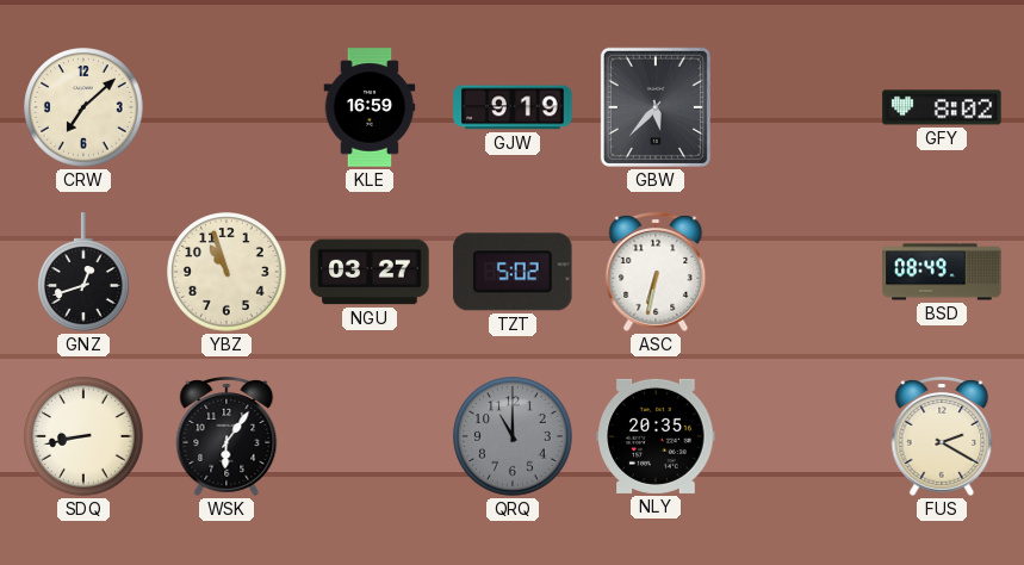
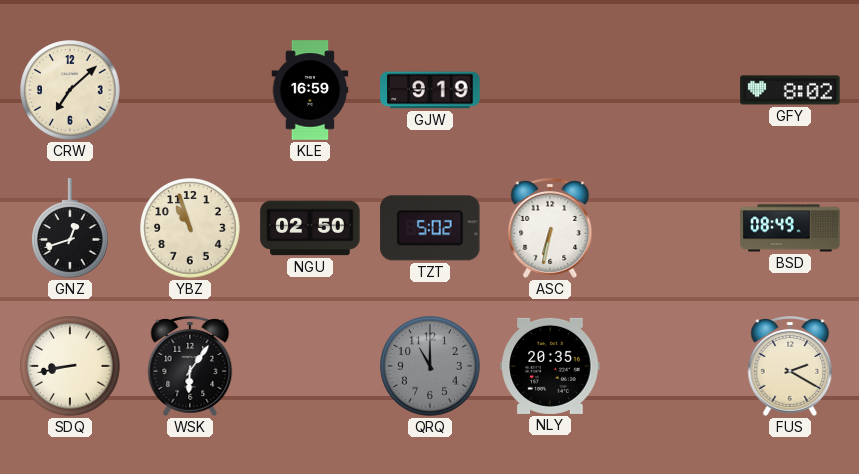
GBW: 5:37 -> none (656, 107)
NGU: 03:27 -> 02:50 (310, 228)
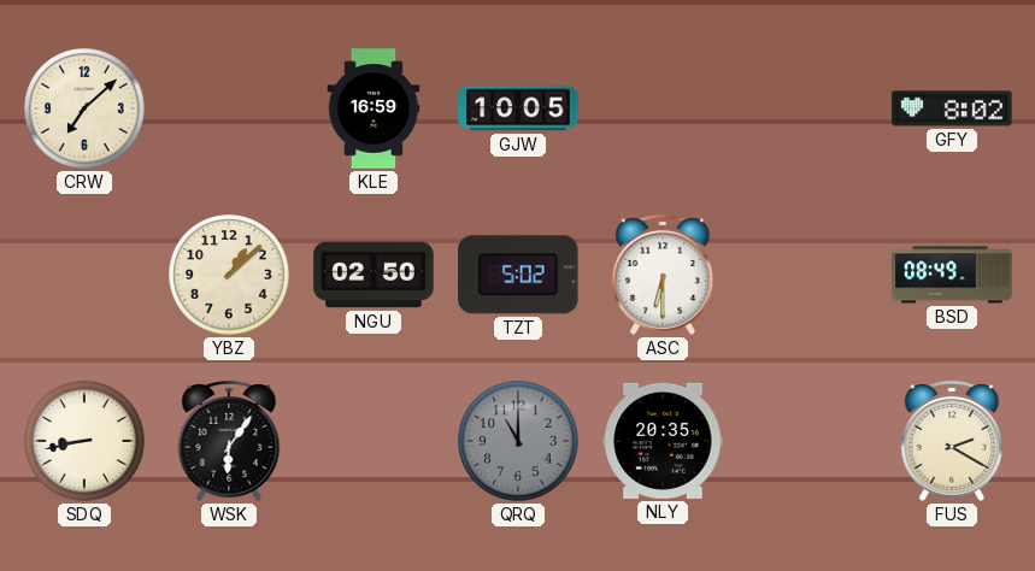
GJW: 9:19 -> 10:05 (518, 108)
GNZ: 12:42 -> none (71, 228)
YBZ: 10:57 -> 1:08 (229, 275)
ASC: 6:32 -> 6:30 (663, 276)
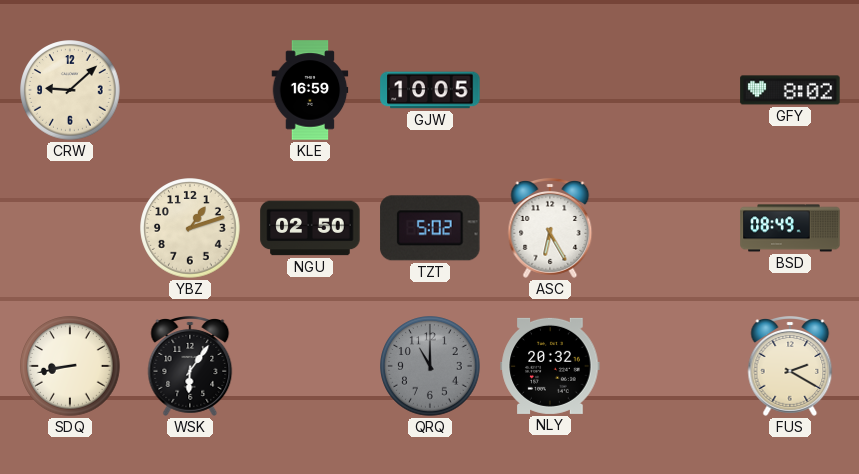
CRW: 7:08 -> 9:08 (70, 90)
YBZ: 1:08 -> 1:12 (190, 228)
ASC: 6:30 -> 6:25 (550, 229)
NLY: 20:35 -> 20:32 (550, 366)
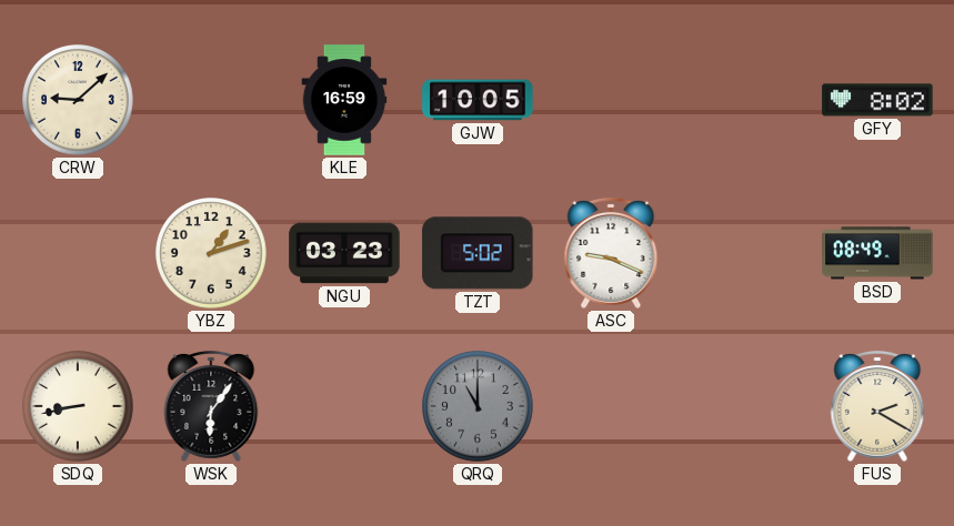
NGU: 02:50 -> 03:23 (344, 253)
ASC: 6:25 -> 9:19 (611, 254)
NLY: 20:32 -> none (550, 366)
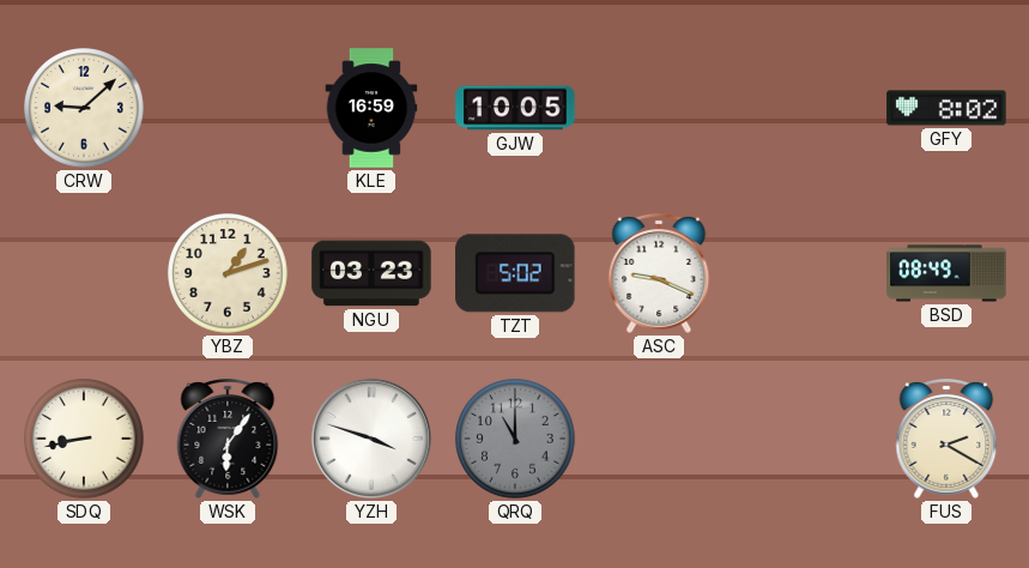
YZH: none -> 3:48 (371, 439)
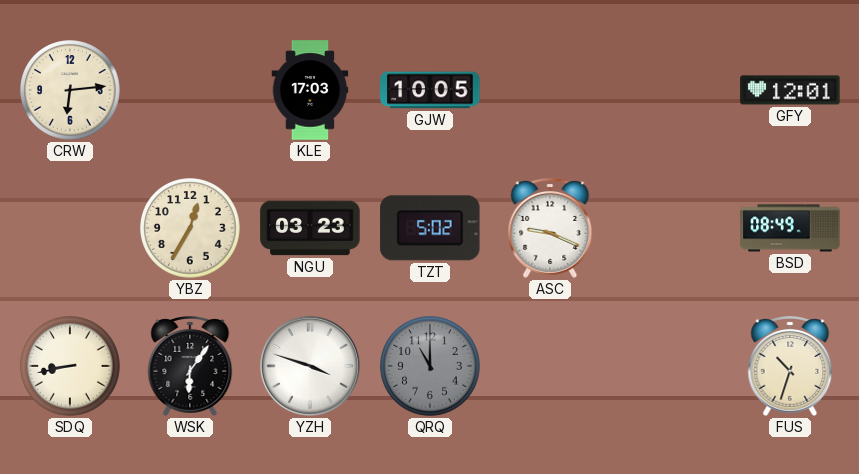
CRW: 9:08 -> 6:14 (70, 90)
KLE: 16:59 -> 17:03 (310, 90)
GFY: 8:02 -> 12:01 (790, 90)
YBZ: 1:12 -> 12:35 (190, 228)
FUS: 2:20 -> 10:33 (790, 367)
